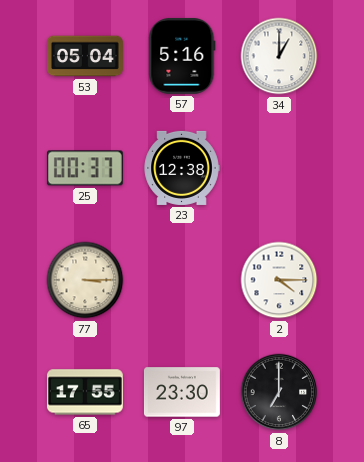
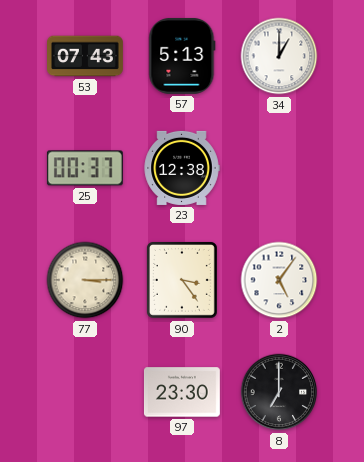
53: 05:04 -> 07:43 (86, 56)
57: 5:16 -> 5:13 (182, 56)
90: none -> 3:24 (182, 280)
2: 4:15 -> 5:06 (279, 280)
65: 17:55 -> none (85, 392)
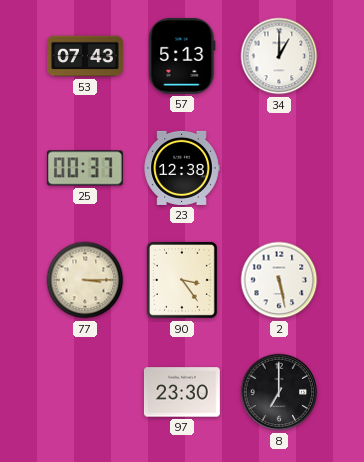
2: 5:06 -> 5:28 (279, 280)
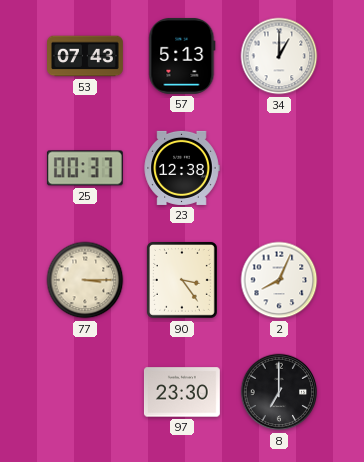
2: 5:28 -> 8:04 (279, 280)
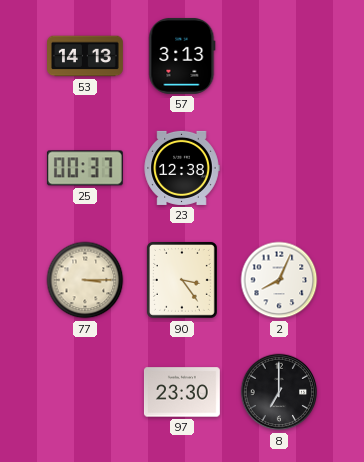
53: 07:43 -> 14:13 (86, 56)
57: 5:13 -> 3:13 (182, 56)
34: 1:00 -> none (279, 56)
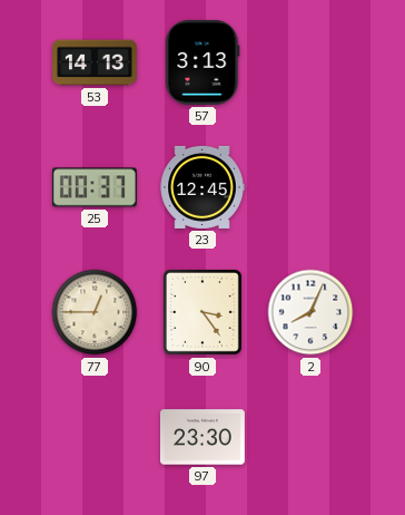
23: 12:38 -> 12:45 (202, 187)
77: 3:15 -> 12:45 (95, 312)
8: 7:00 -> none (279, 392)
